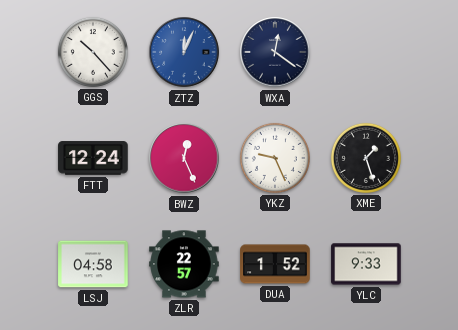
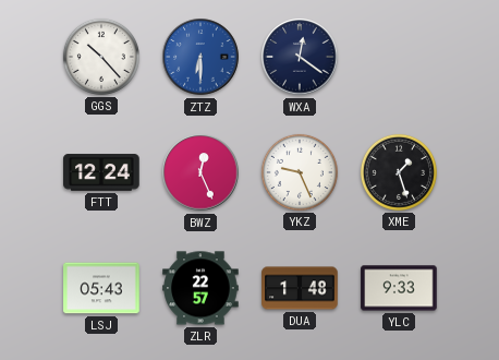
ZTZ: 12:04 -> 6:30 (200, 57)
LSJ: 04:58 -> 05:43 (101, 288)
DUA: 1:52 -> 1:48 (300, 288)
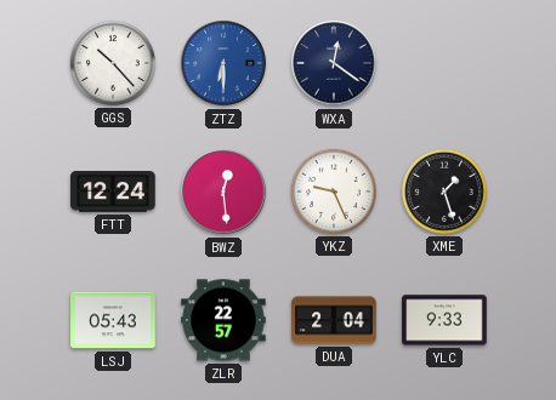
BWZ: 12:26 -> 12:29 (223, 192)
DUA: 1:48 -> 2:04 (334, 320)
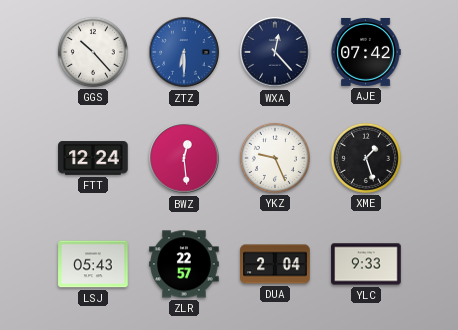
WXA: 12:21 -> 12:23 (275, 52)
AJE: none -> 07:42 (366, 52)
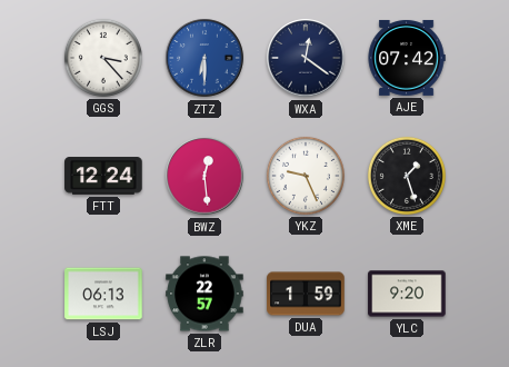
GGS: 10:23 -> 3:23 (103, 58)
WXA: 12:23 -> 12:21 (306, 58)
LSJ: 05:43 -> 06:13 (103, 294)
DUA: 2:04 -> 1:59 (306, 294)
YLC: 9:33 -> 9:20 (407, 294)
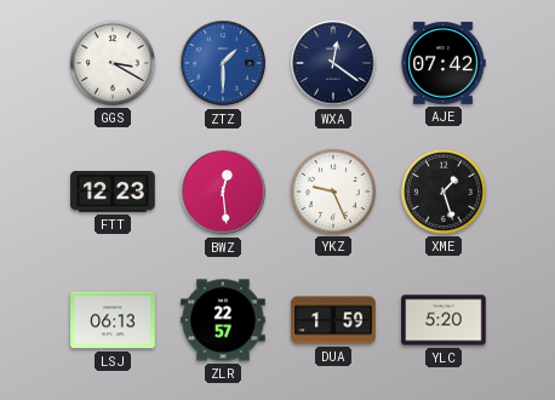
GGS: 3:23 -> 3:20 (113, 63)
ZTZ: 6:30 -> 1:30 (223, 63)
FTT: 12:24 -> 12:23 (113, 192)
YLC: 9:20 -> 5:20 (444, 320)
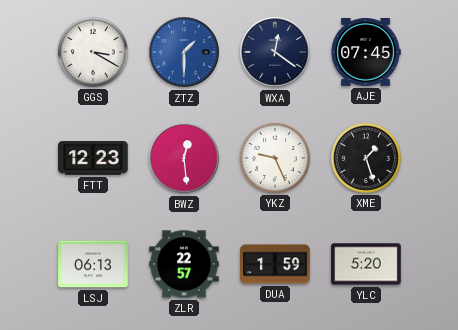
AJE: 07:42 -> 07:45 (366, 52)
